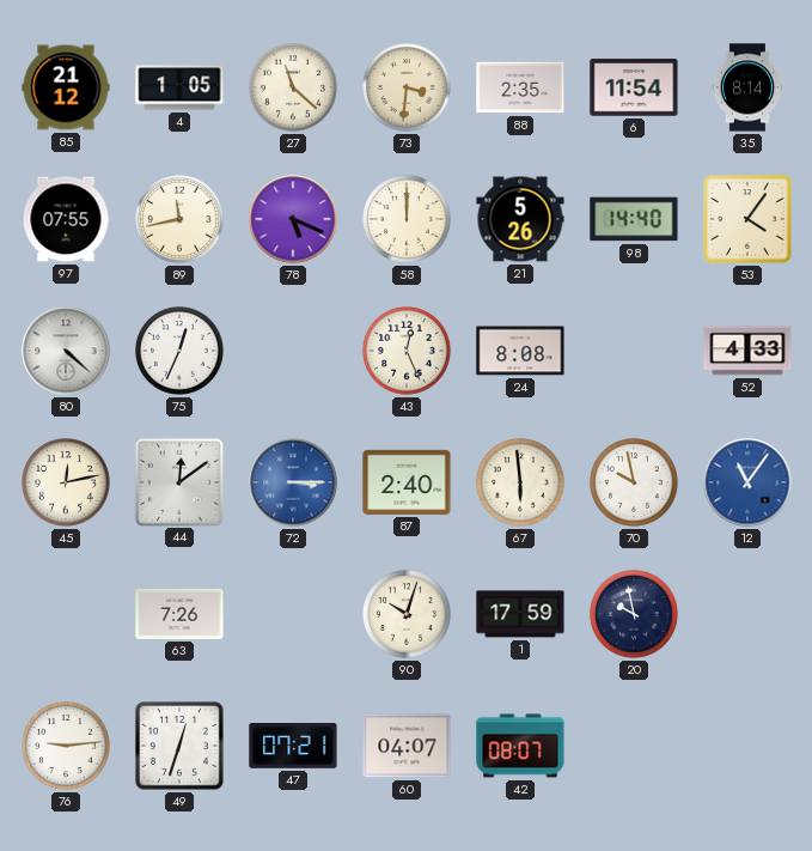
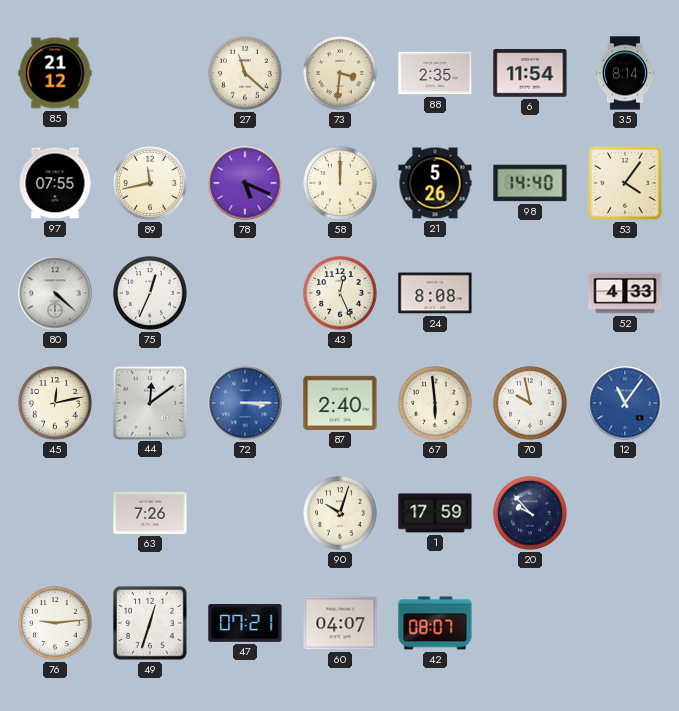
4: 1:05 -> none (179, 87)
20: 9:58 -> 9:53 (530, 513)
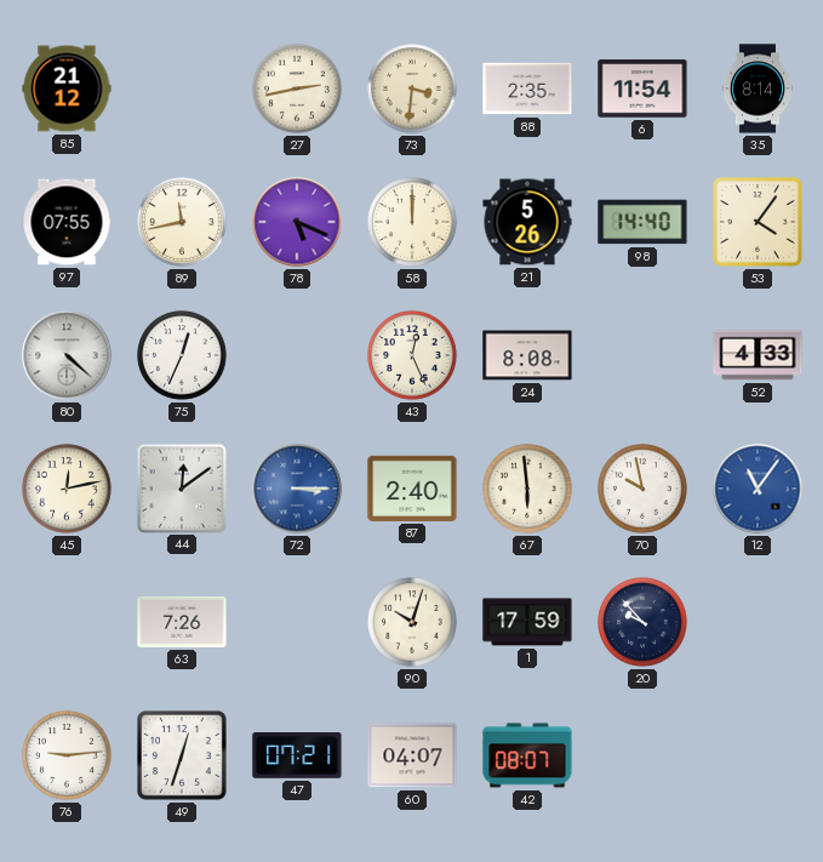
27: 11:22 -> 2:43 (297, 89)
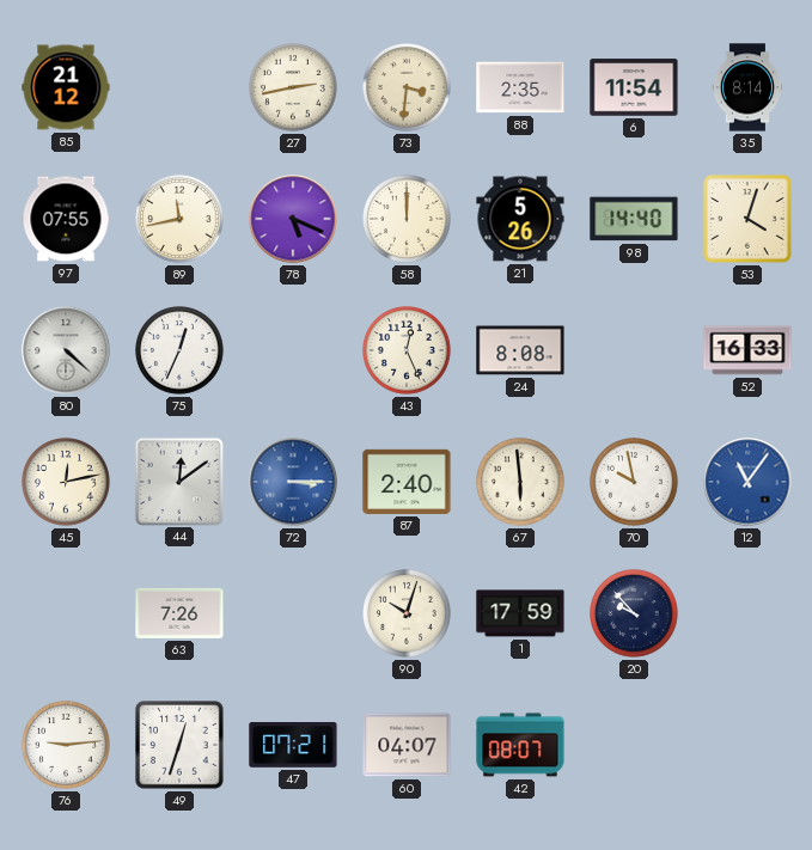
53: 4:06 -> 4:03 (747, 219)
52: 4:33 -> 16:33 (747, 350)
